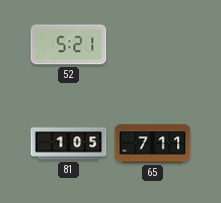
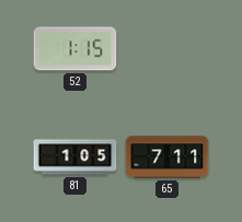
52: 5:21 -> 1:15 (76, 49)
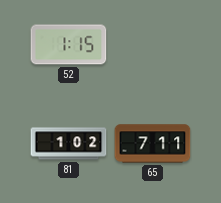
81: 1:05 -> 1:02 (69, 144)
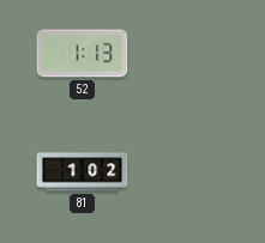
52: 1:15 -> 1:13 (83, 54)
65: 7:11 -> none (153, 144)
